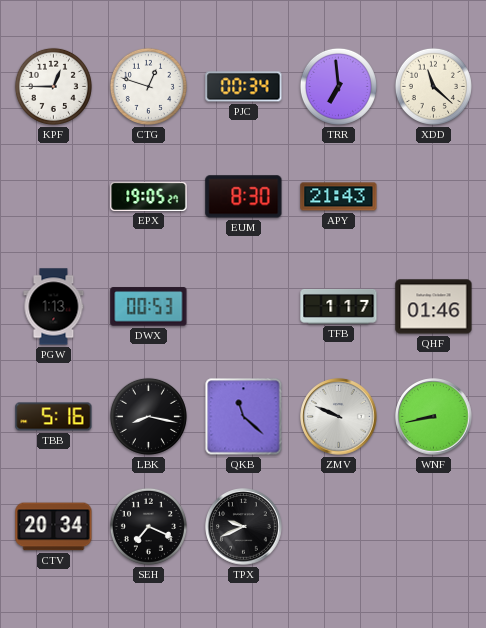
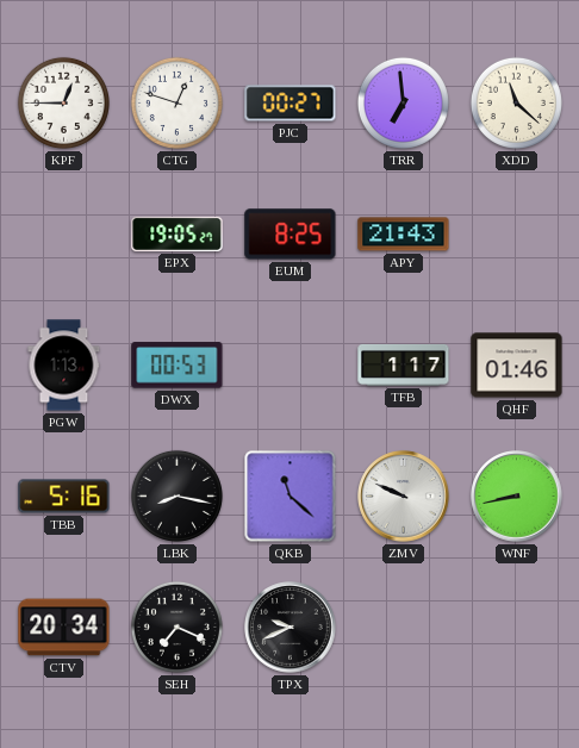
PJC: 00:34 -> 00:27 (291, 104)
EUM: 8:30 -> 8:25 (291, 235)
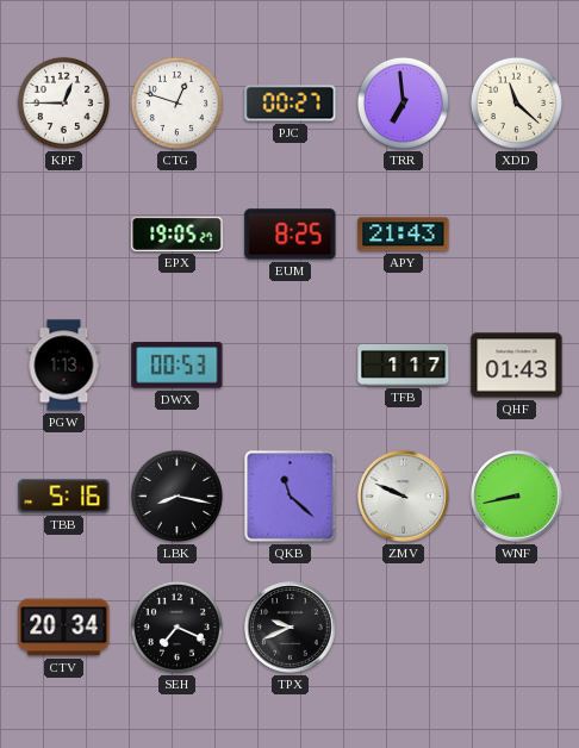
QHF: 01:46 -> 01:43 (517, 366)
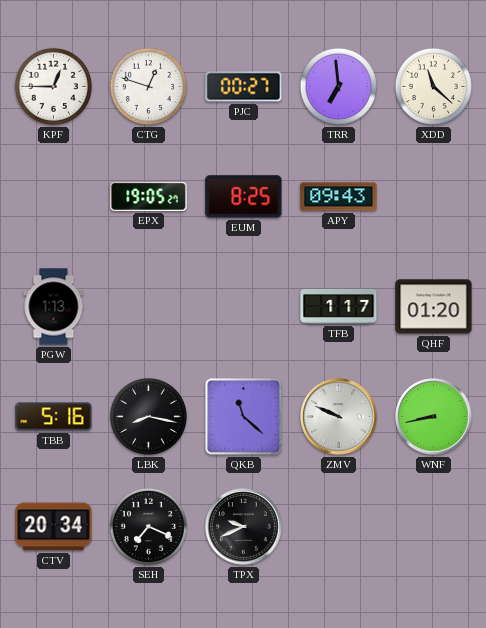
APY: 21:43 -> 09:43 (339, 197)
DWX: 00:53 -> none (178, 366)
QHF: 01:43 -> 01:20 (434, 307)
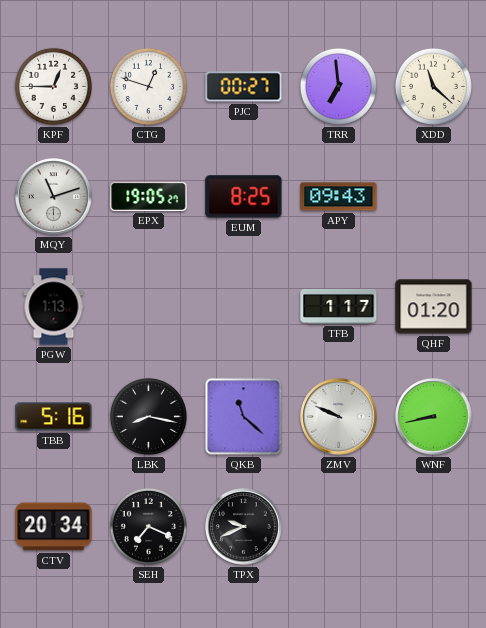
MQY: none -> 11:12 (54, 197)
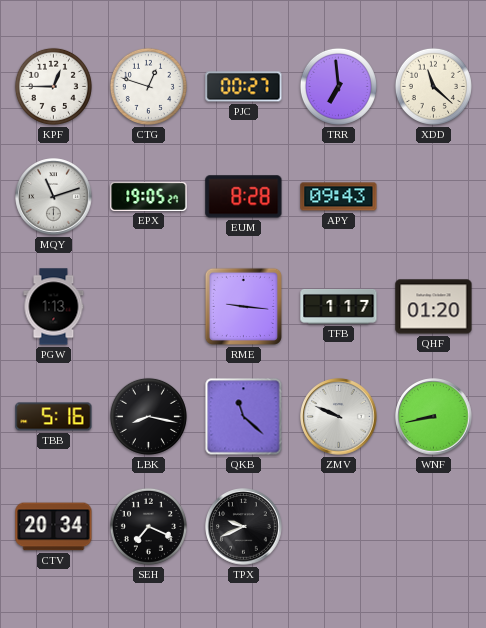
EUM: 8:25 -> 8:28 (244, 197)
RME: none -> 9:16 (243, 306)
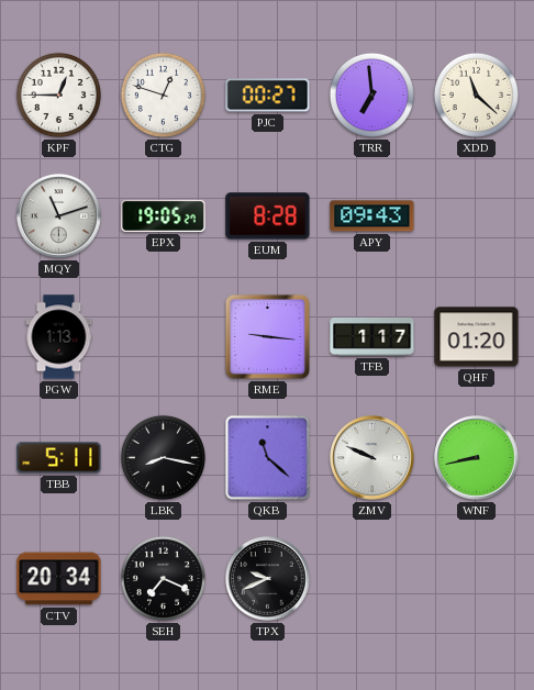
TBB: 5:16 -> 5:11 (59, 458)
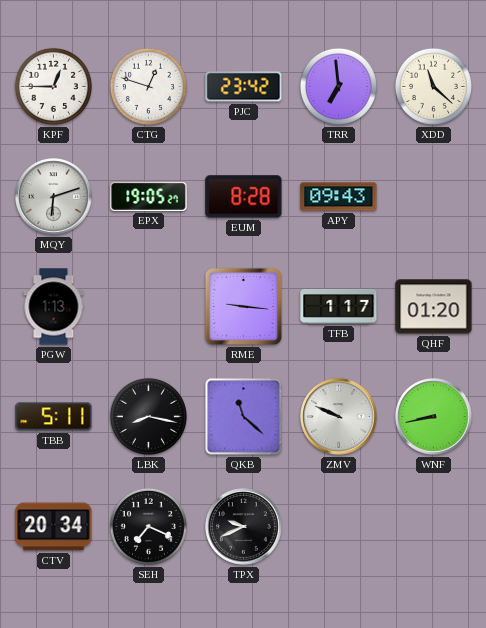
PJC: 00:27 -> 23:42 (244, 87)
MQY: 11:12 -> 6:12 (54, 197)
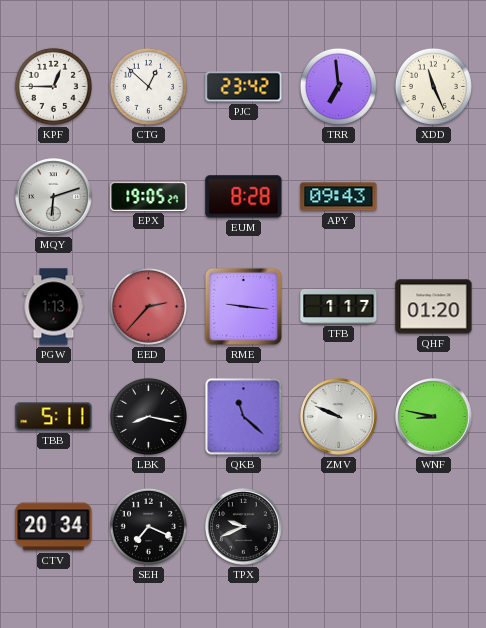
CTG: 12:48 -> 12:52 (148, 86)
XDD: 11:22 -> 11:26 (433, 86)
EED: none -> 2:37 (148, 306)
WNF: 8:43 -> 8:47 (434, 417)
